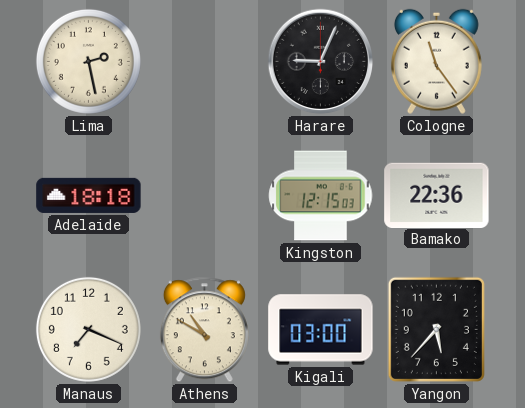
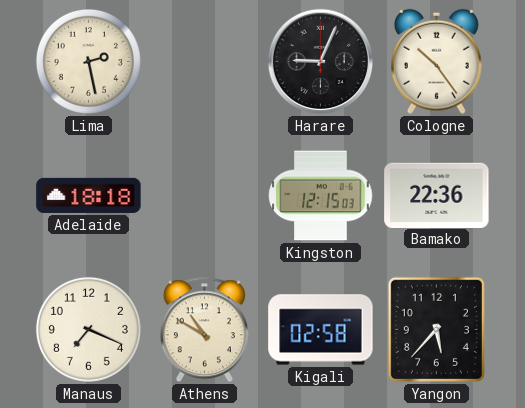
Cologne: 11:24 -> 10:24 (436, 61)
Kigali: 03:00 -> 02:58 (321, 330)
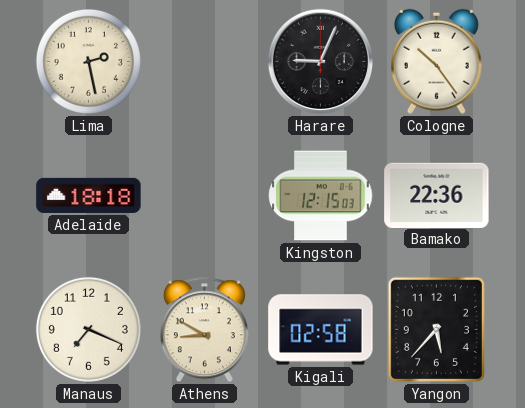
Athens: 10:50 -> 8:50 (204, 330)
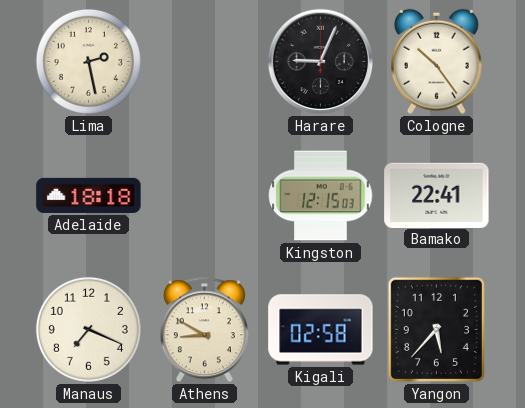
Bamako: 22:36 -> 22:41 (437, 195)
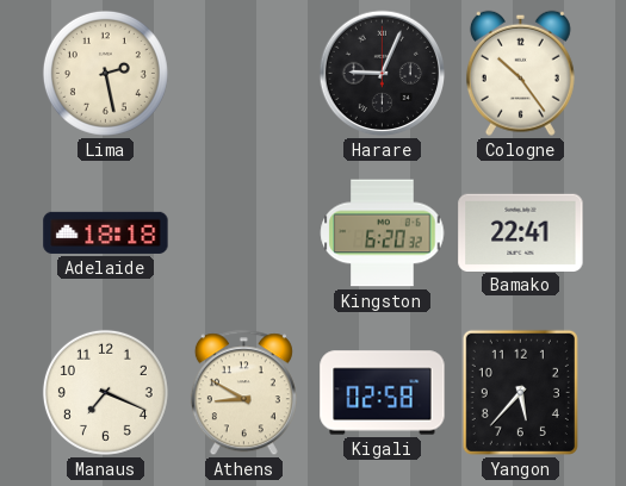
Kingston: 12:15 -> 6:20 (383, 233)
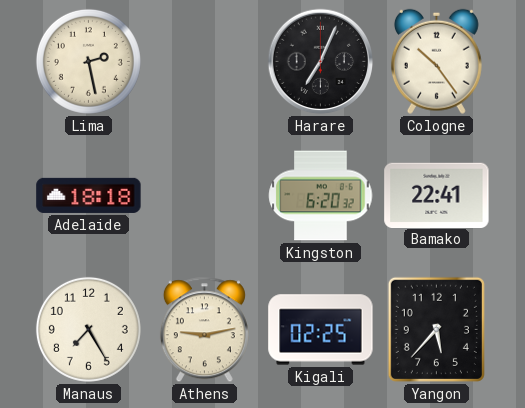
Harare: 9:04 -> 7:04 (321, 62)
Manaus: 7:19 -> 7:25 (88, 329)
Athens: 8:50 -> 9:13 (204, 330)
Kigali: 02:58 -> 02:25 (321, 330)
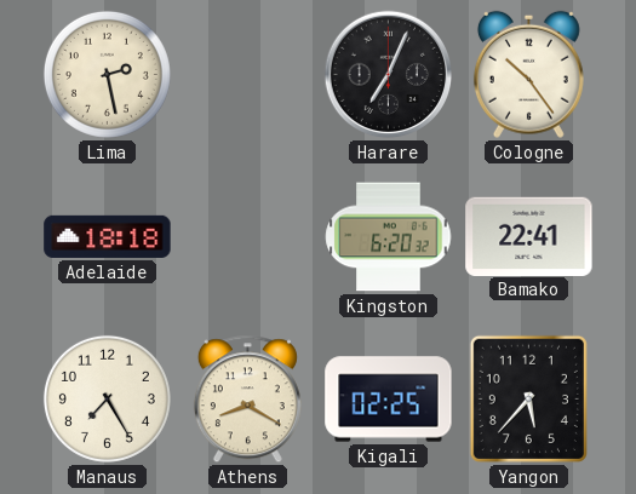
Athens: 9:13 -> 8:20 (247, 400)
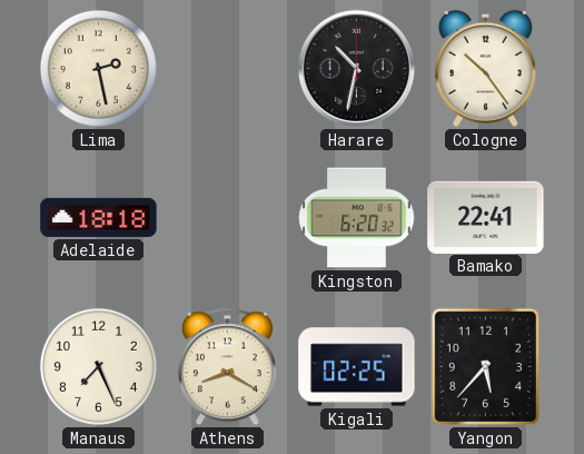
Harare: 7:04 -> 10:32 (357, 69)
Manaus: 7:25 -> 7:26 (98, 366)
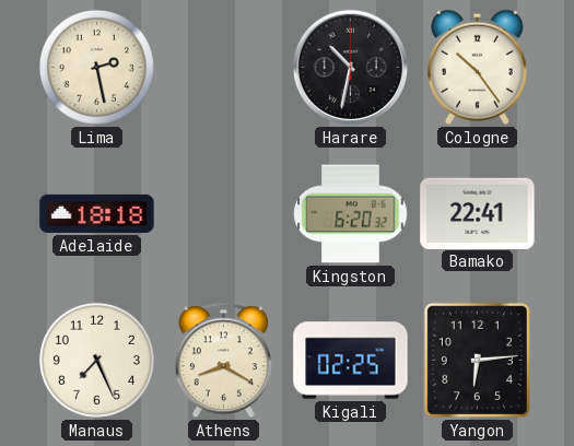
Yangon: 5:37 -> 6:14 (477, 360)
